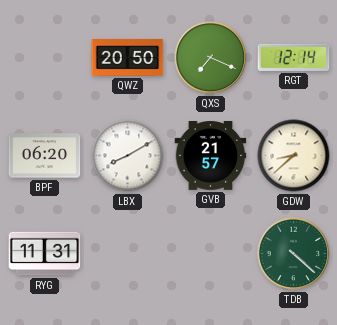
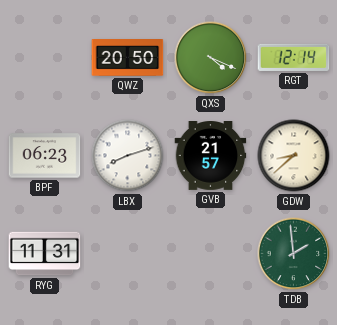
QXS: 7:19 -> 4:19 (211, 58)
BPF: 06:20 -> 06:23 (45, 156)
LBX: 8:10 -> 8:12 (128, 156)
TDB: 4:22 -> 1:59 (294, 254)
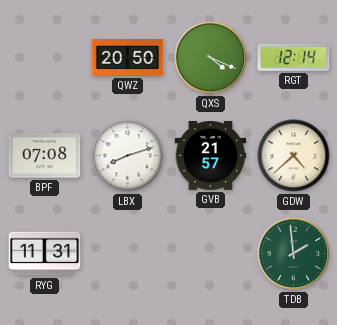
BPF: 06:23 -> 07:08 (45, 156)
GDW: 8:38 -> 4:38 (294, 156)
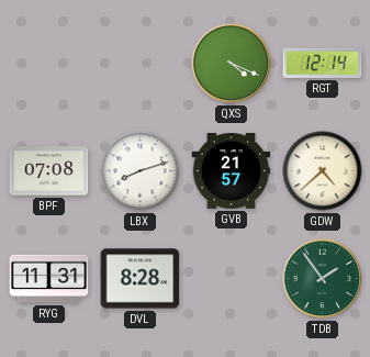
QWZ: 20:50 -> none (128, 58)
DVL: none -> 8:28 (141, 279)
TDB: 1:59 -> 1:54 (323, 279)
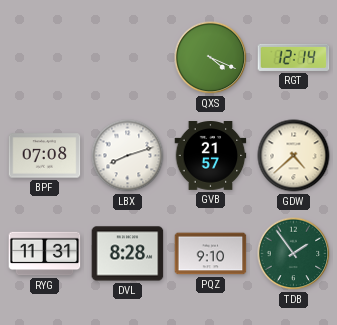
PQZ: none -> 9:10 (211, 254)
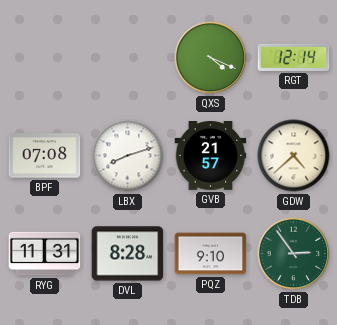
TDB: 1:54 -> 2:54 (294, 254)
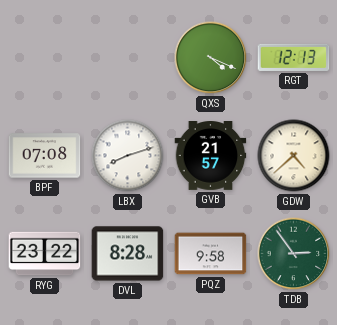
RGT: 12:14 -> 12:13 (294, 57)
RYG: 11:31 -> 23:22 (45, 254)
PQZ: 9:10 -> 9:58 (211, 254)
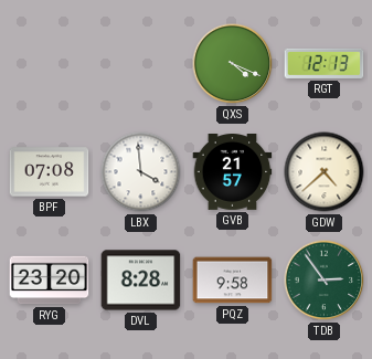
LBX: 8:12 -> 3:59 (141, 172)
RYG: 23:22 -> 23:20 (50, 281)
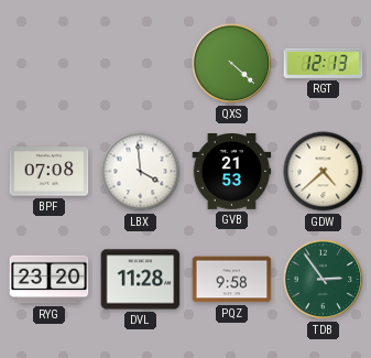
QXS: 4:19 -> 4:22 (232, 64)
GVB: 21:57 -> 21:53 (232, 172)
DVL: 8:28 -> 11:28 (141, 280)
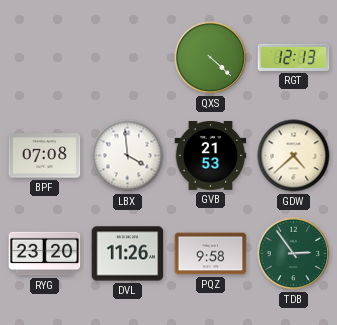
DVL: 11:28 -> 11:26 (128, 254)
